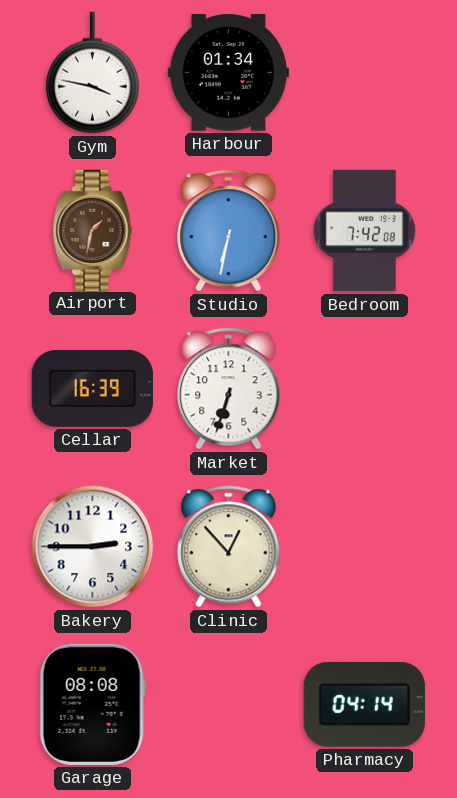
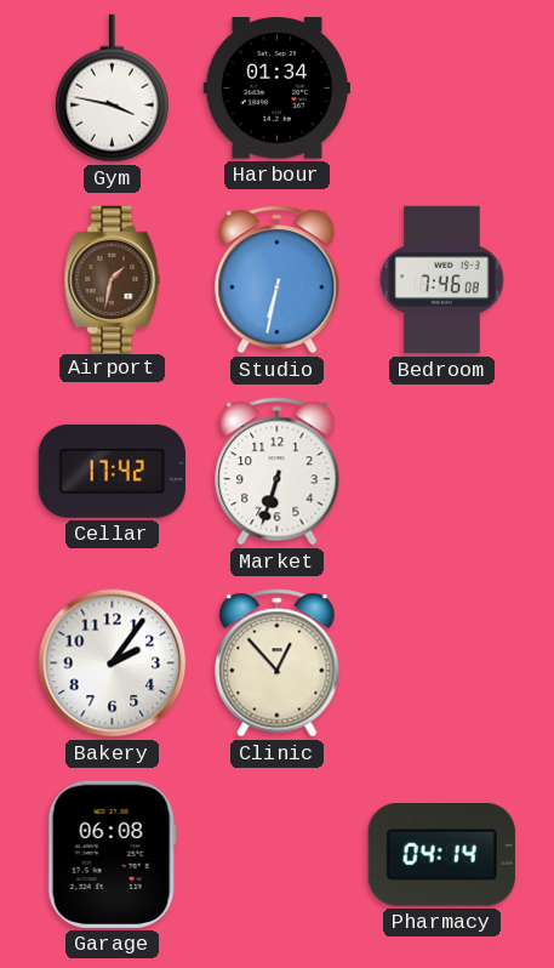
Bedroom: 7:42 -> 7:46 (442, 280)
Cellar: 16:39 -> 17:42 (112, 471)
Bakery: 2:45 -> 2:06 (113, 664)
Garage: 08:08 -> 06:08 (112, 854)
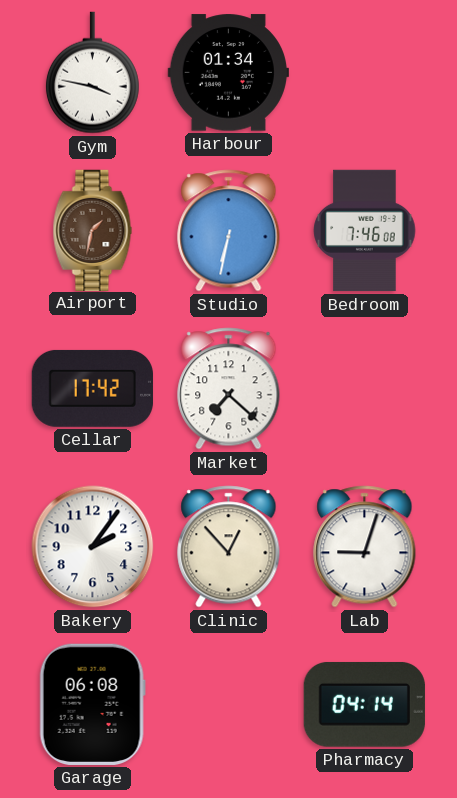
Market: 6:33 -> 7:22 (229, 389)
Lab: none -> 9:03 (365, 547)
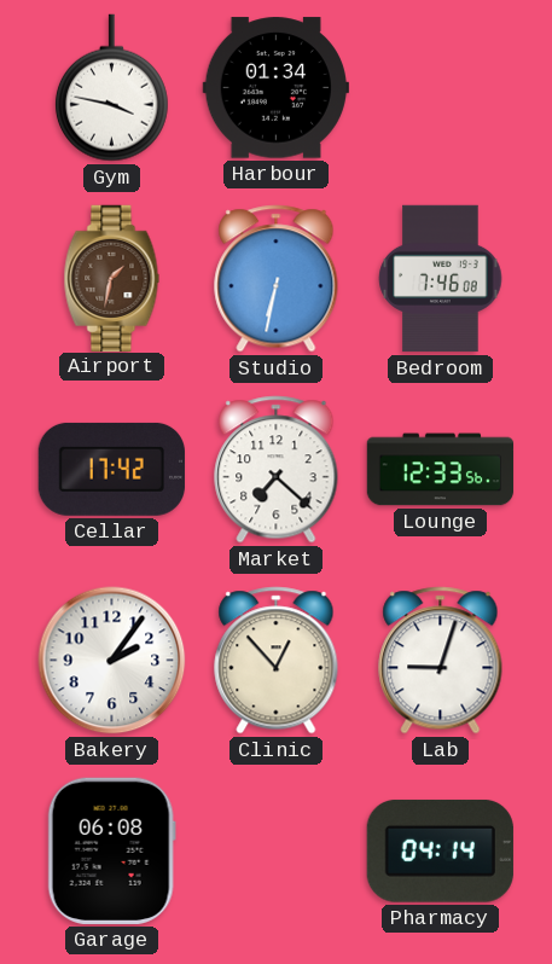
Lounge: none -> 12:33 (441, 470)
